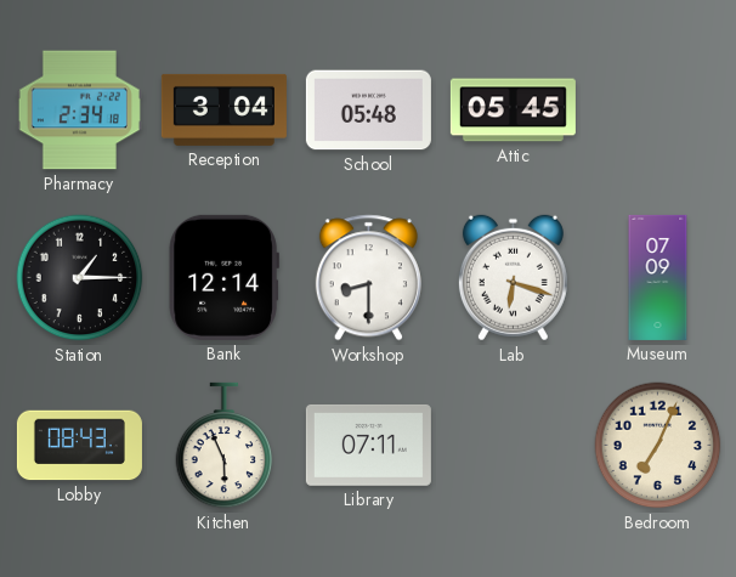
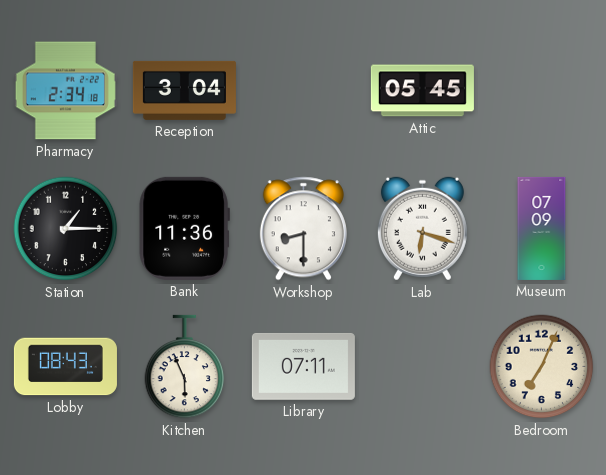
School: 05:48 -> none (368, 111)
Bank: 12:14 -> 11:36 (184, 228)
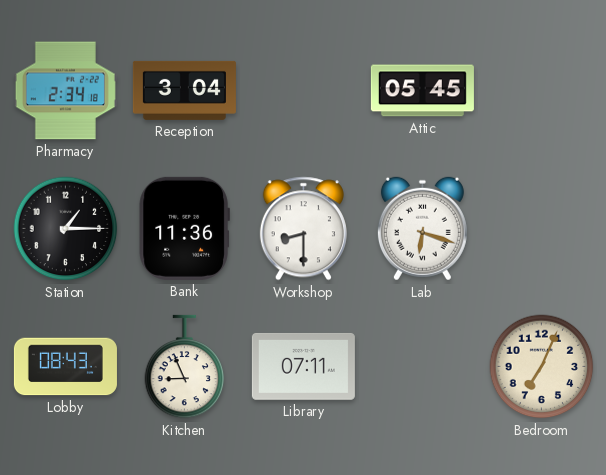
Museum: 07:09 -> none (542, 228)
Kitchen: 5:56 -> 8:56 (185, 367)
